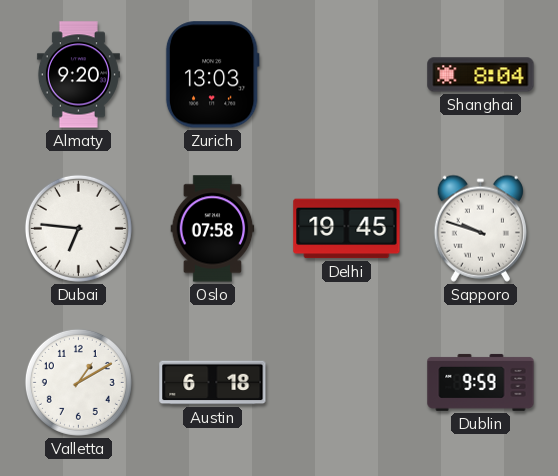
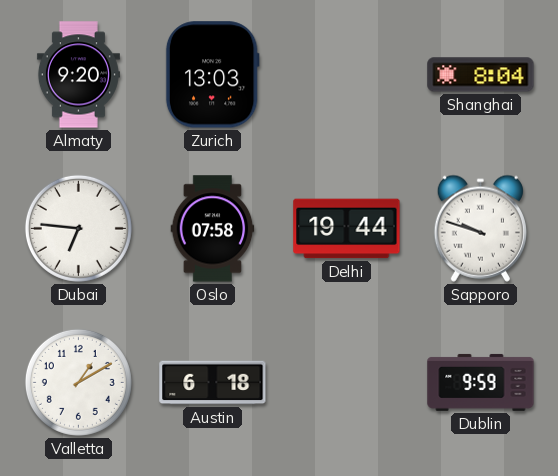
Delhi: 19:45 -> 19:44 (347, 229)
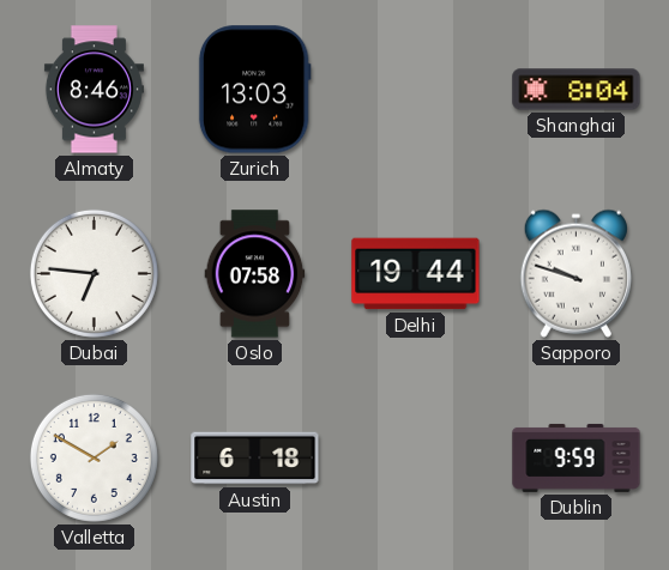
Almaty: 9:20 -> 8:46 (94, 90)
Valletta: 1:10 -> 1:50 (94, 457)
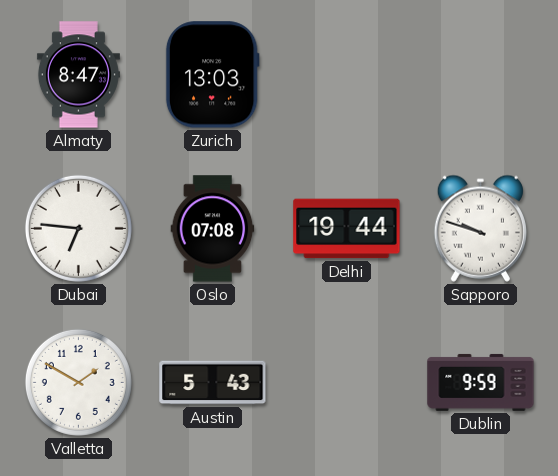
Almaty: 8:46 -> 8:47 (78, 75)
Shanghai: 8:04 -> none (577, 90)
Oslo: 07:58 -> 07:08 (213, 229)
Austin: 6:18 -> 5:43 (213, 383)
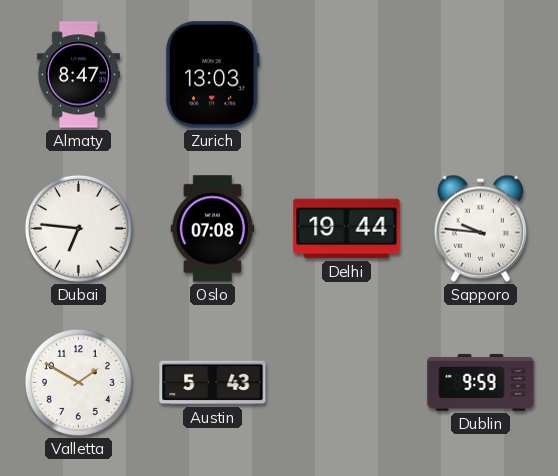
Sapporo: 9:48 -> 9:46 (480, 228)
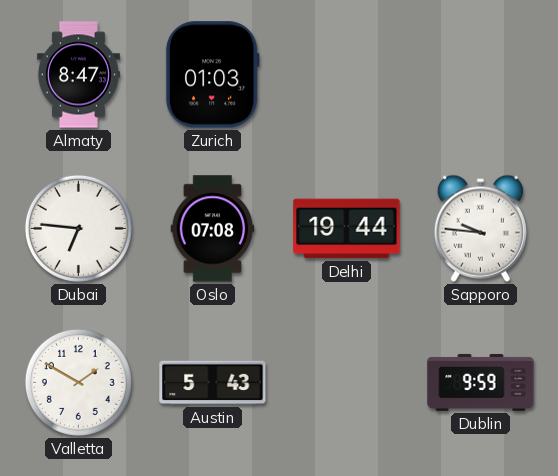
Zurich: 13:03 -> 01:03 (212, 75)
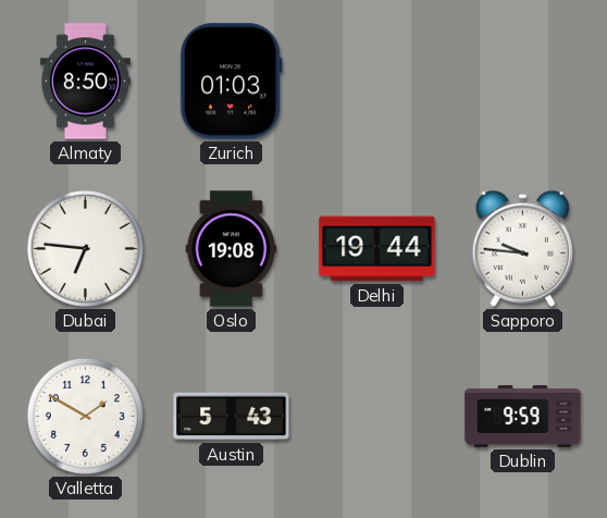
Almaty: 8:47 -> 8:50 (85, 82)
Oslo: 07:08 -> 19:08 (232, 249)
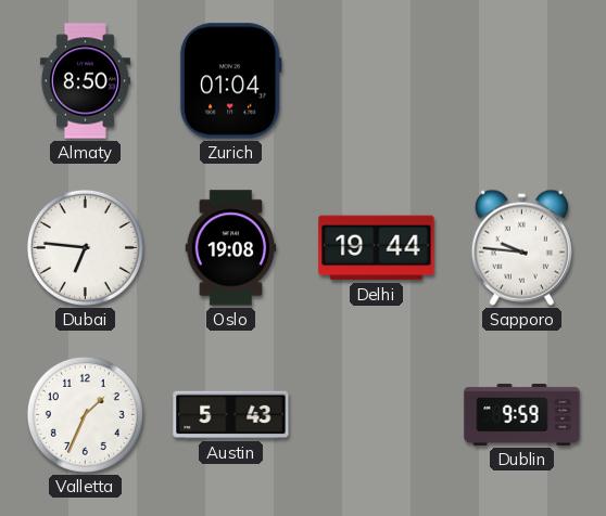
Zurich: 01:03 -> 01:04 (230, 81)
Valletta: 1:50 -> 1:34 (85, 414)
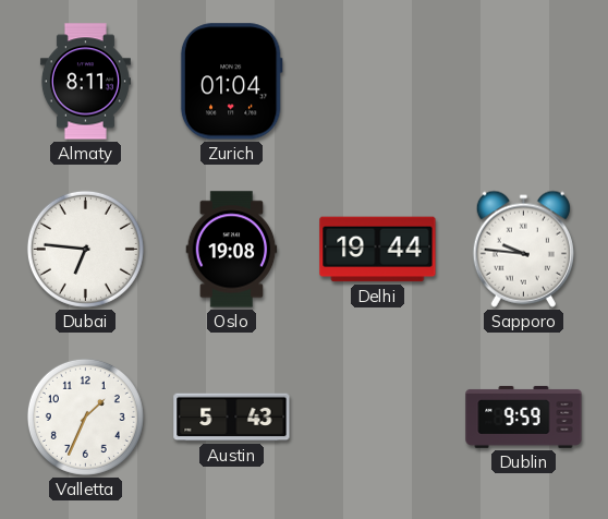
Almaty: 8:50 -> 8:11 (85, 82)
